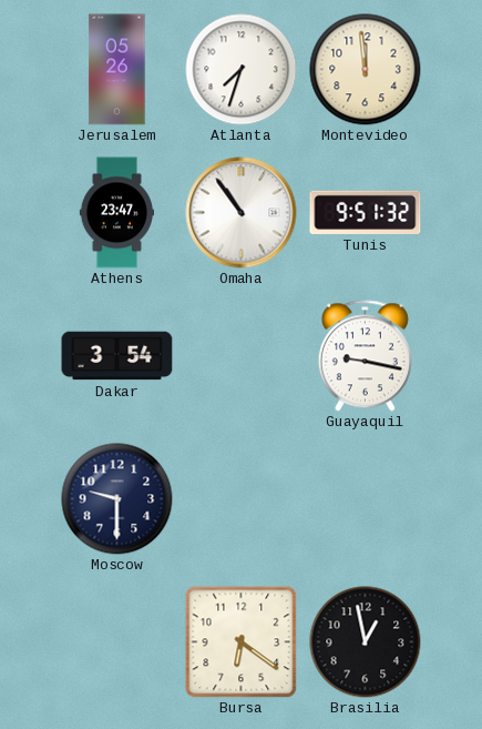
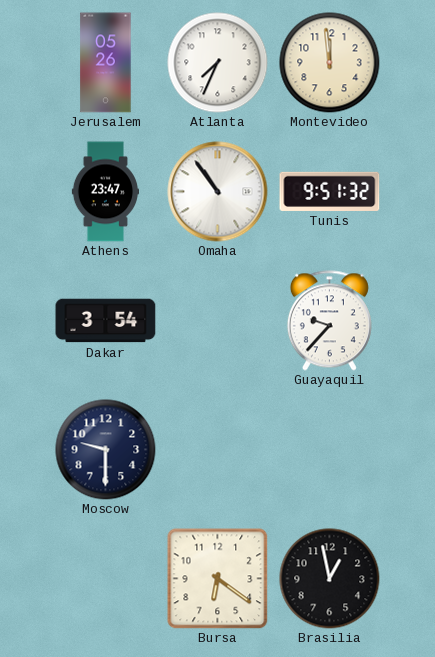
Atlanta: 7:33 -> 7:34 (218, 63)
Guayaquil: 9:17 -> 9:37 (329, 321)
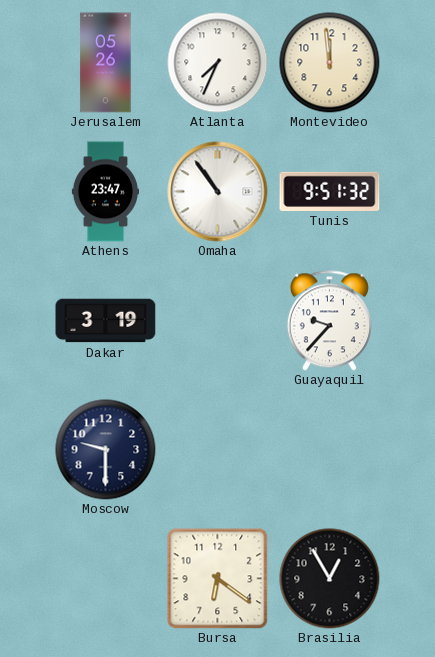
Dakar: 3:54 -> 3:19 (106, 321)
Brasilia: 12:58 -> 12:55 (330, 579)
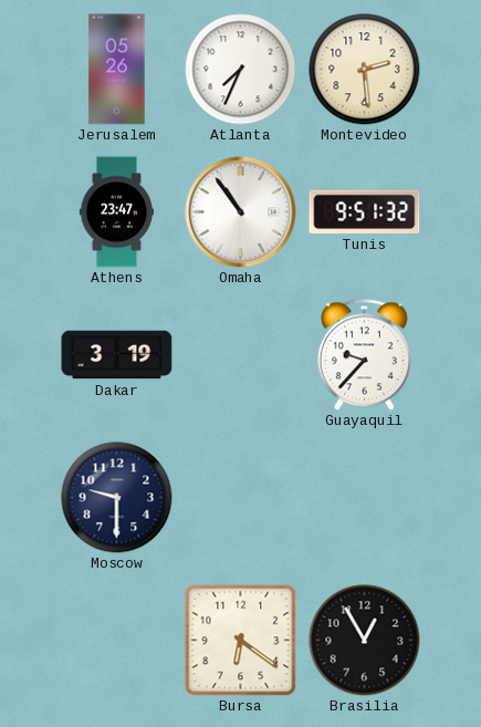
Montevideo: 11:59 -> 2:29 (365, 70)
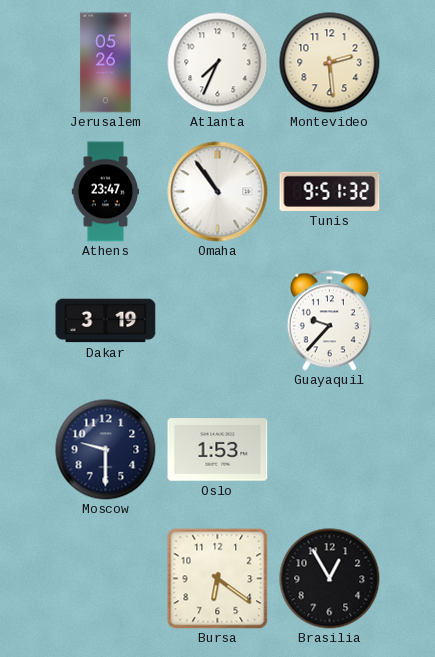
Oslo: none -> 1:53 (218, 450)
